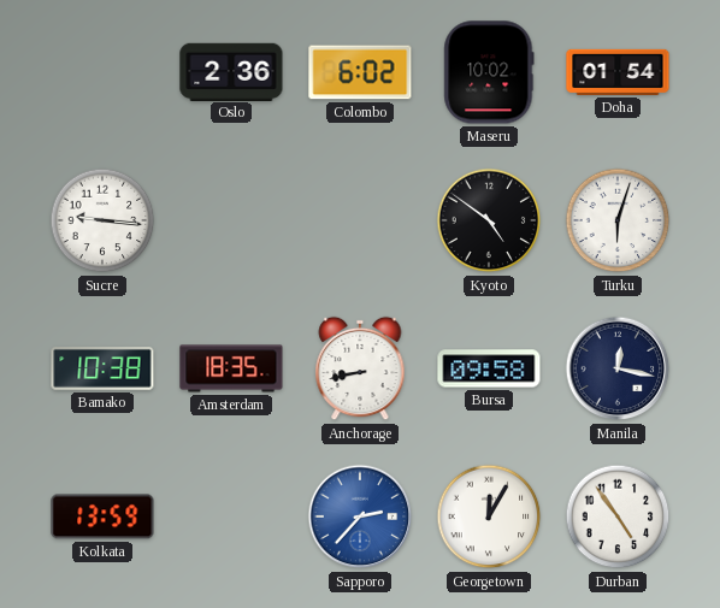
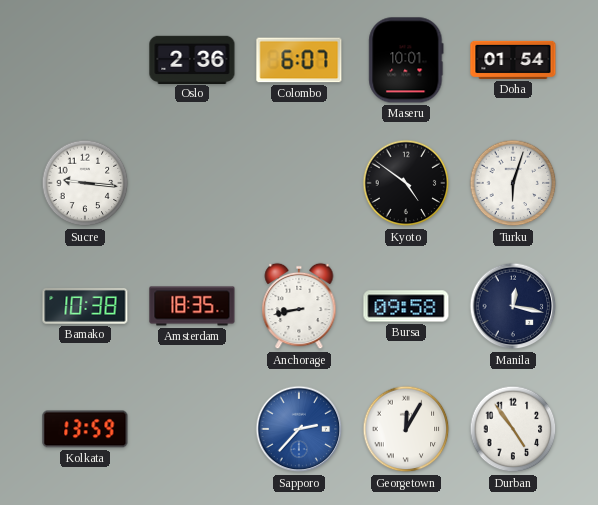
Colombo: 6:02 -> 6:07 (299, 60)
Maseru: 10:02 -> 10:01 (406, 60)
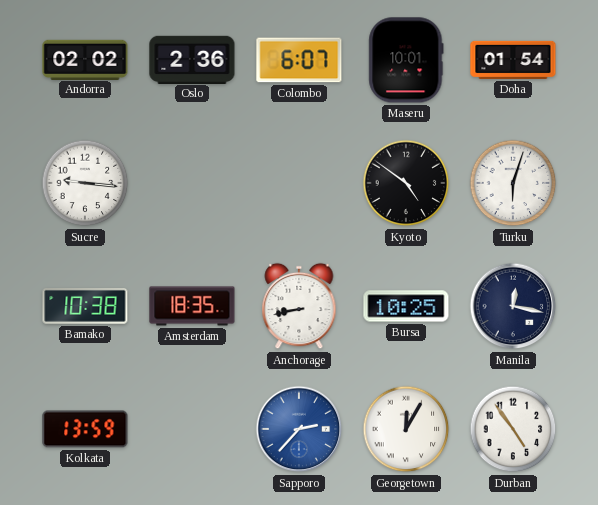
Andorra: none -> 02:02 (85, 59)
Bursa: 09:58 -> 10:25 (406, 306)
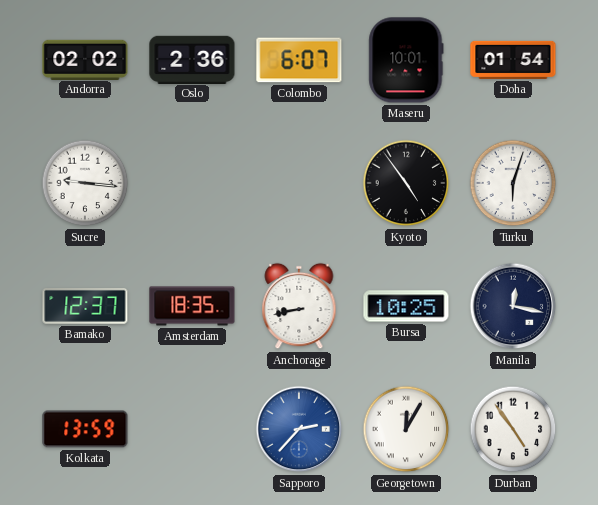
Kyoto: 4:51 -> 4:54 (406, 183)
Bamako: 10:38 -> 12:37 (85, 307)
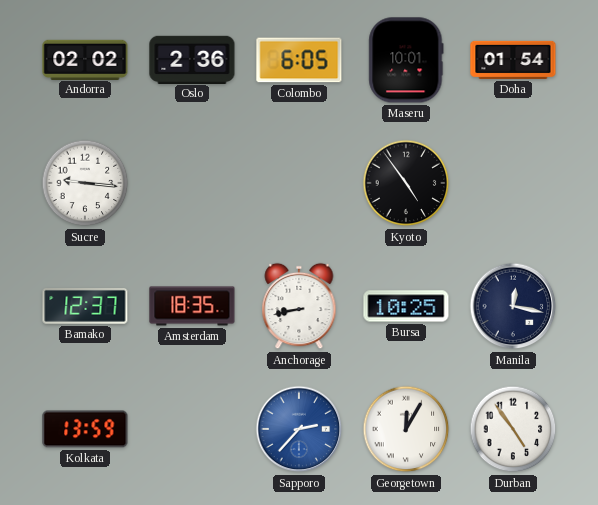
Colombo: 6:07 -> 6:05 (299, 60)
Turku: 6:03 -> none (513, 183)
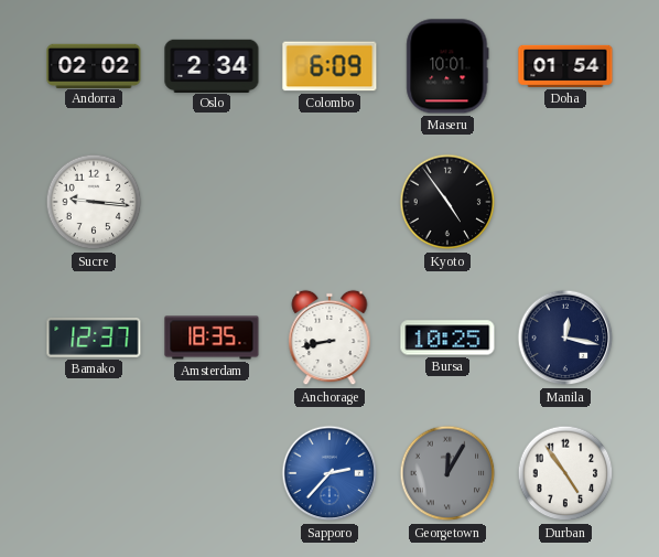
Oslo: 2:36 -> 2:34 (212, 65)
Colombo: 6:05 -> 6:09 (329, 66)
Kolkata: 13:59 -> none (85, 429)
Georgetown dial: white -> grey (447, 473)
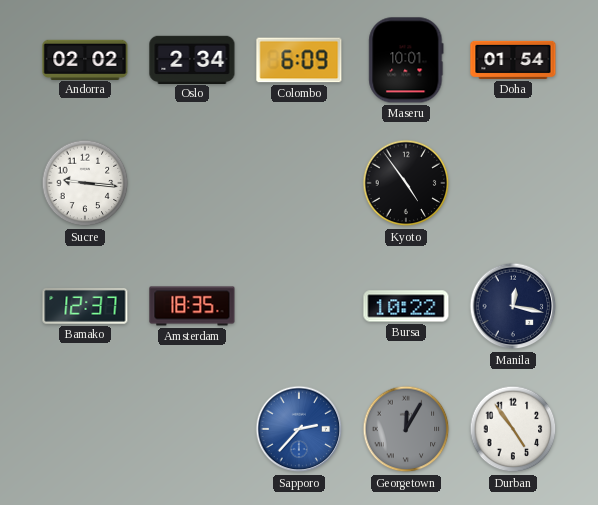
Anchorage: 8:43 -> none (329, 338)
Bursa: 10:25 -> 10:22 (406, 306)
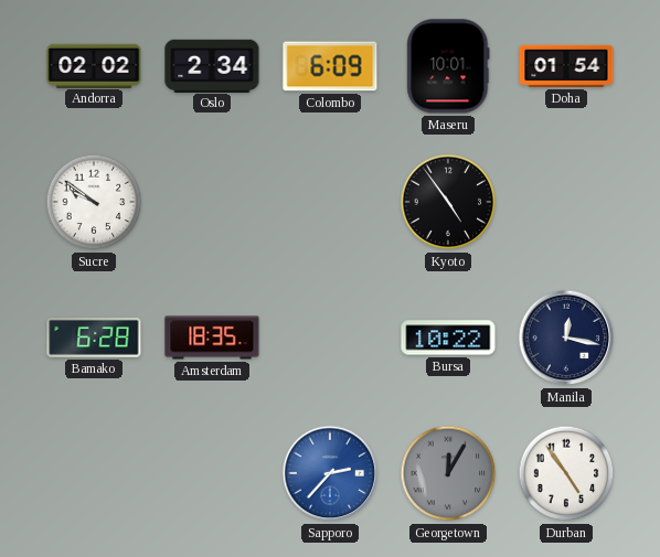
Sucre: 9:16 -> 9:51 (94, 202)
Bamako: 12:37 -> 6:28 (94, 339)
